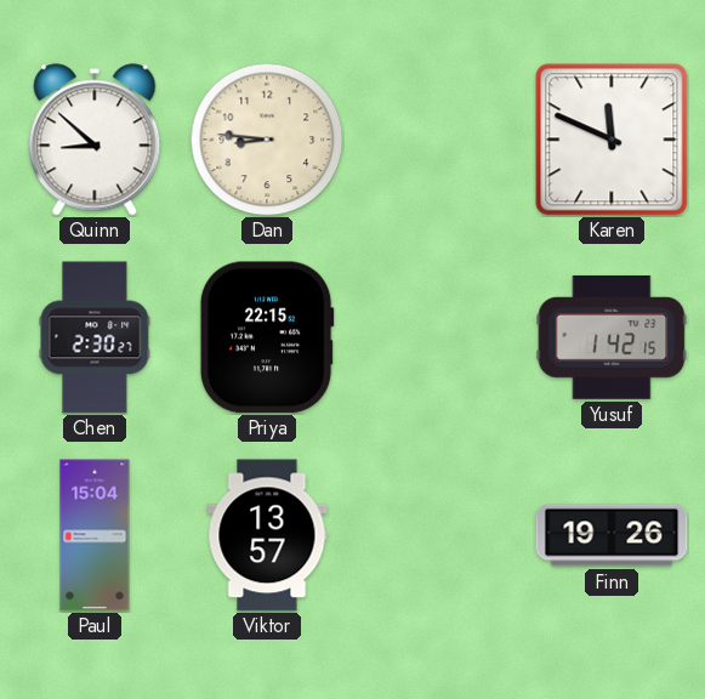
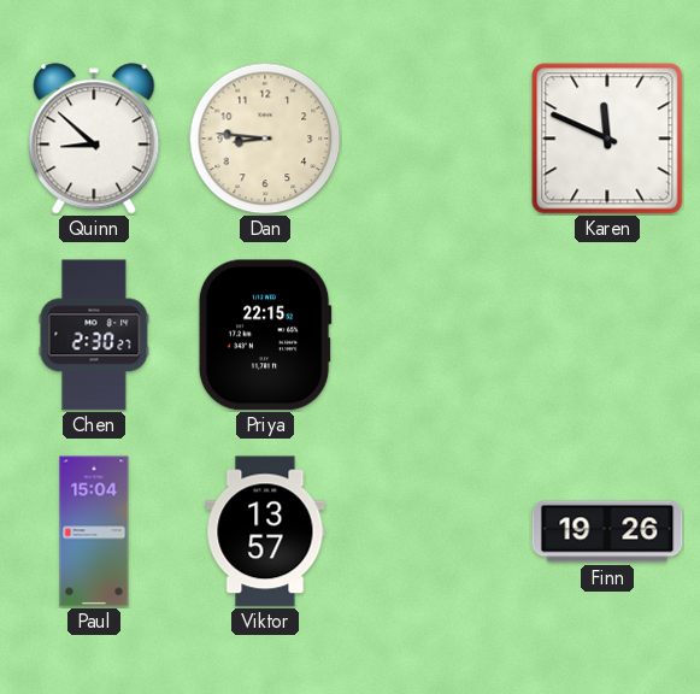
Yusuf: 1:42 -> none (612, 337)
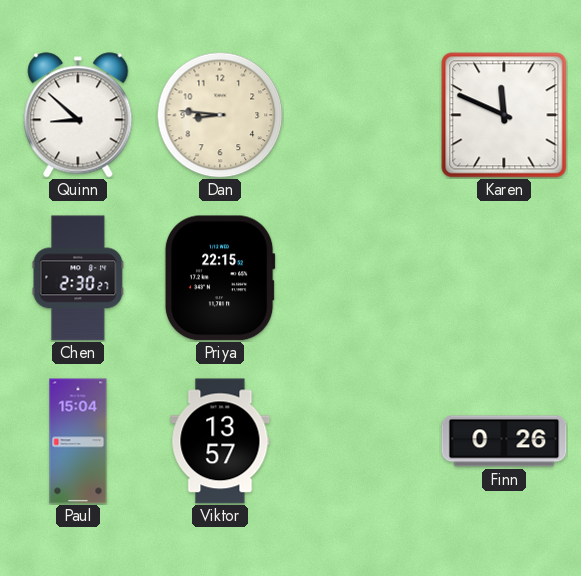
Finn: 19:26 -> 0:26 (504, 441)
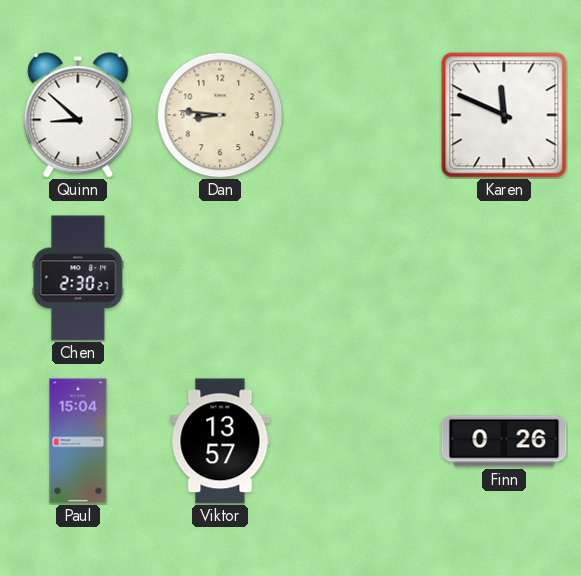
Priya: 22:15 -> none (220, 278)
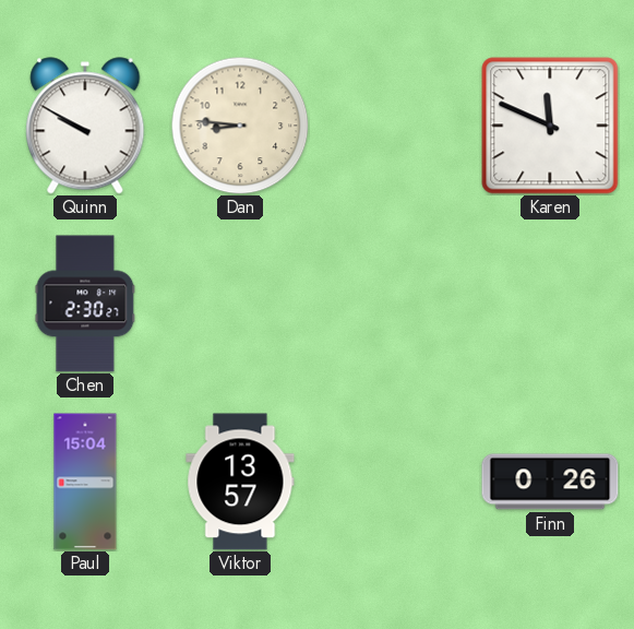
Quinn: 8:52 -> 9:50 (85, 126)
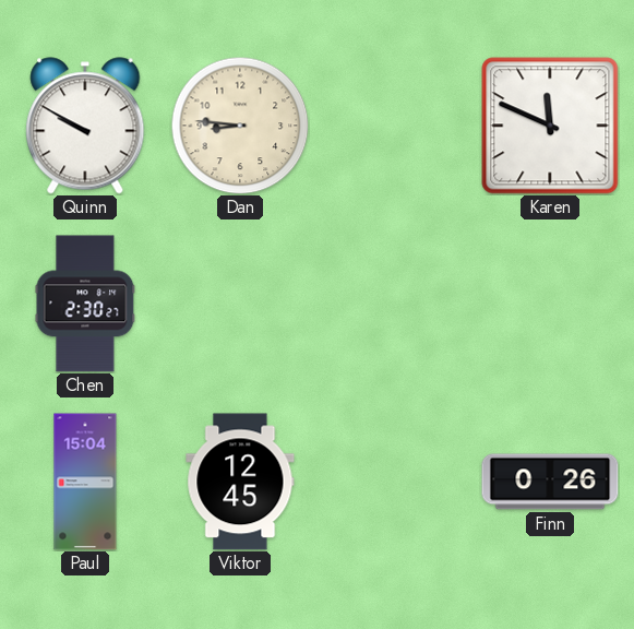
Viktor: 13:57 -> 12:45 (240, 482)
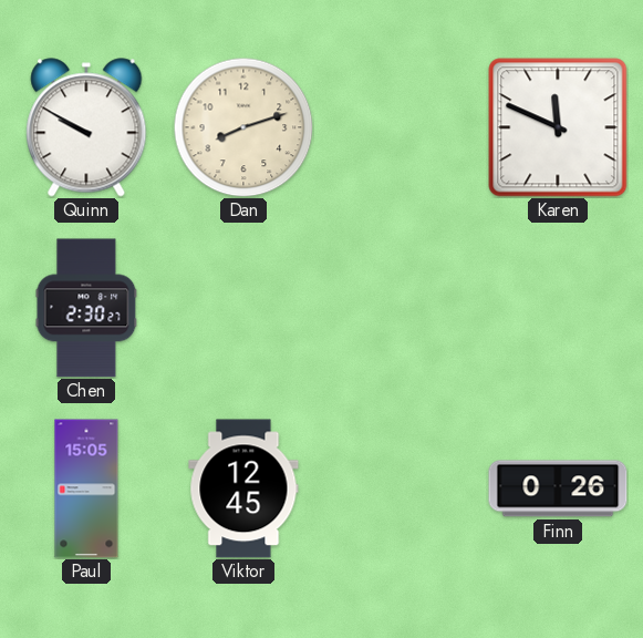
Dan: 8:46 -> 8:12 (243, 127)
Paul: 15:04 -> 15:05 (86, 488)
